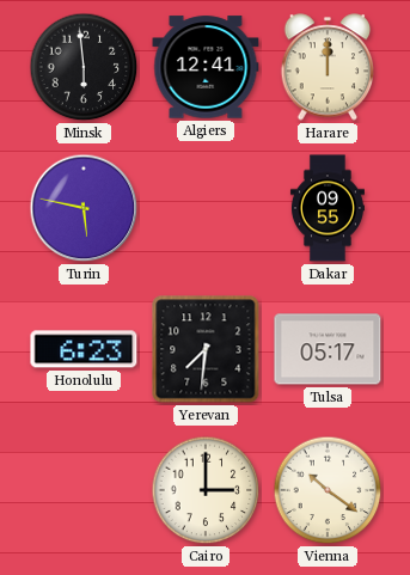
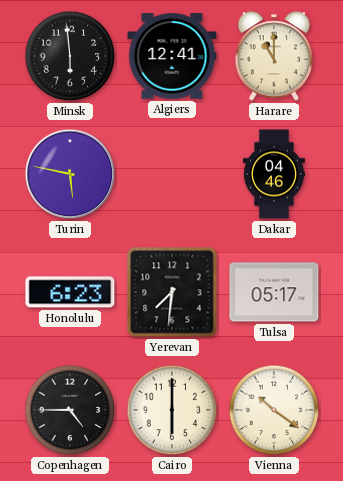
Harare: 12:00 -> 11:00 (274, 56)
Dakar: 09:55 -> 04:46 (274, 174)
Copenhagen: none -> 4:45 (70, 410)
Cairo: 3:00 -> 6:00 (172, 410)
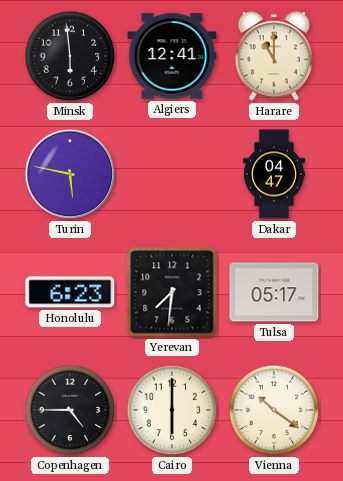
Dakar: 04:46 -> 04:47 (274, 174)
